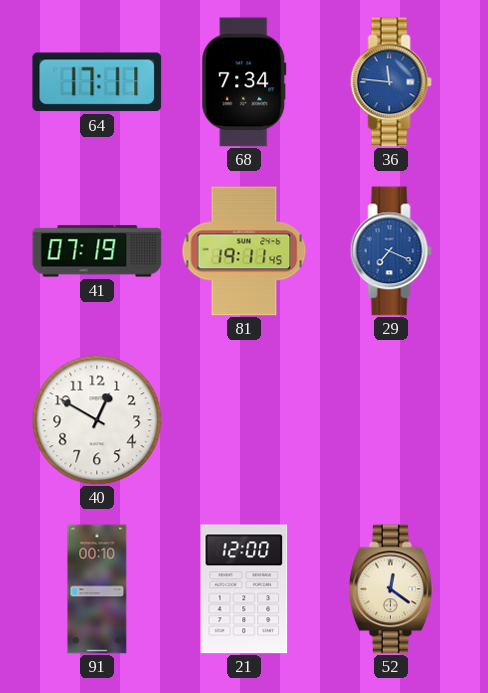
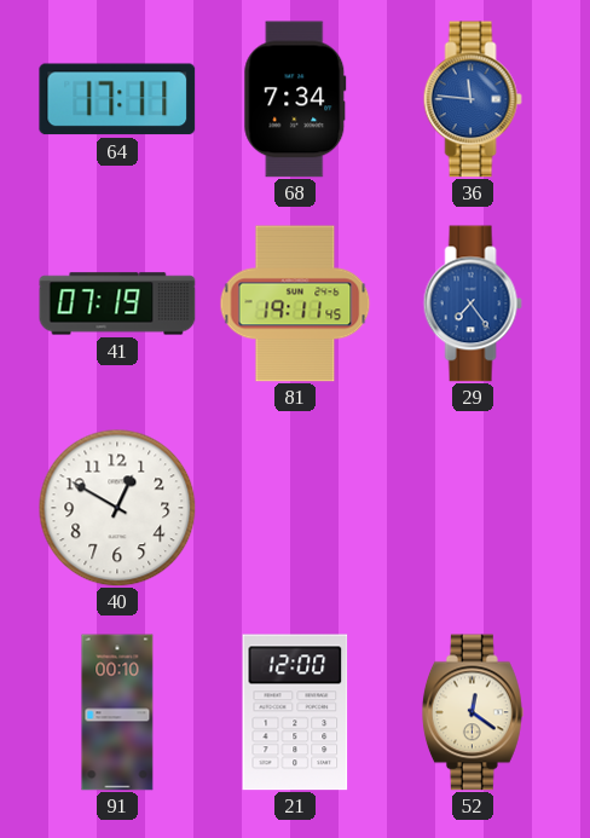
29: 7:19 -> 7:24 (473, 304)
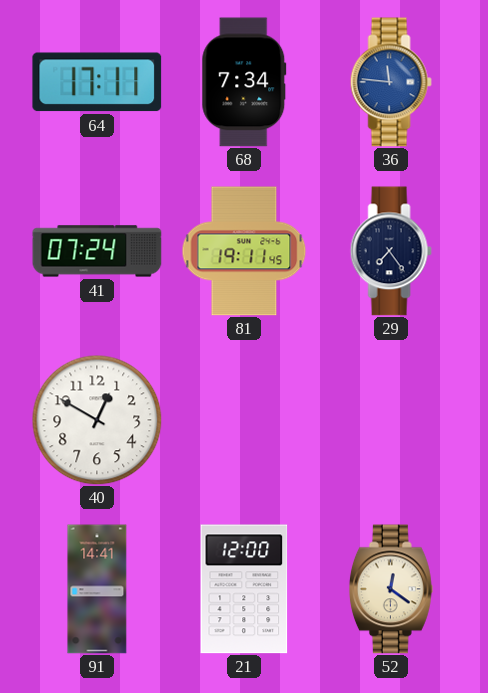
41: 07:19 -> 07:24 (97, 251)
29 dial: blue -> navy (391, 251)
91: 00:10 -> 14:41 (97, 589)
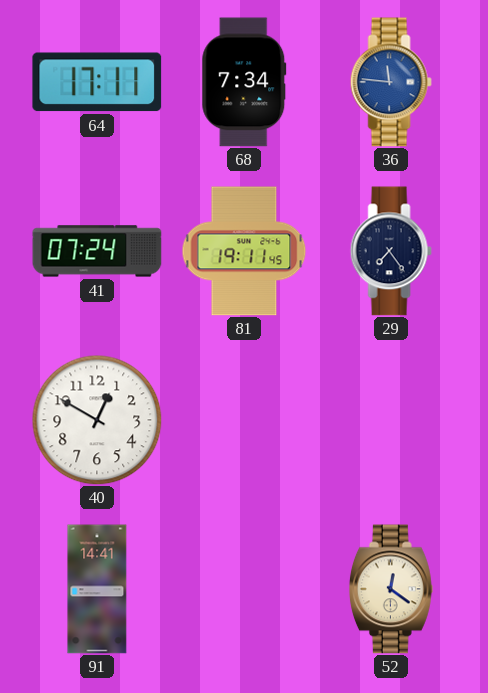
21: 12:00 -> none (244, 589)
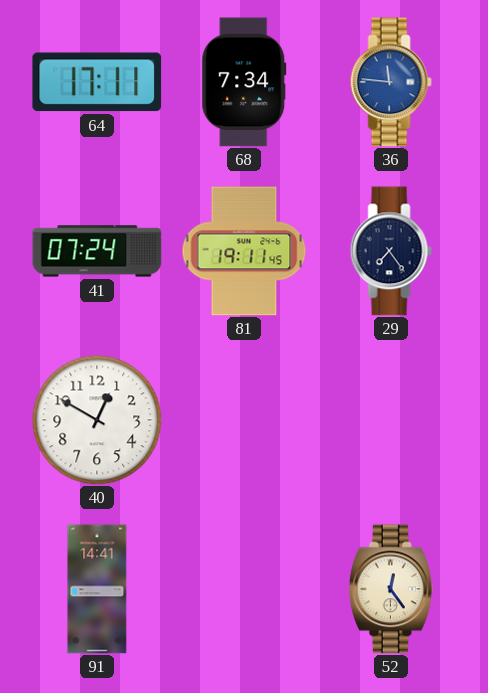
52: 12:21 -> 12:24 (391, 589)
